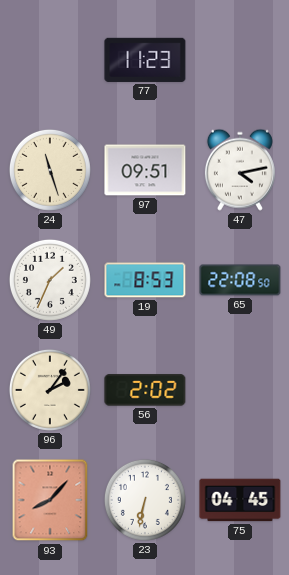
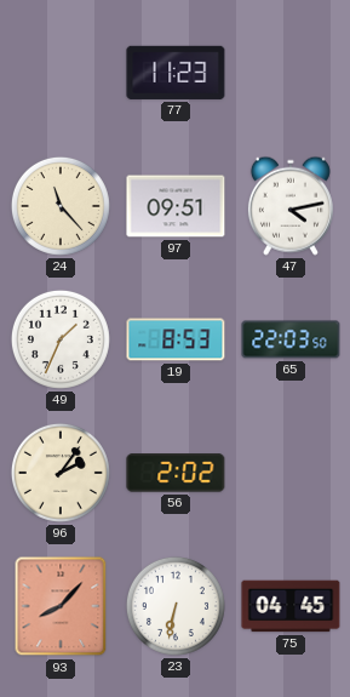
24: 11:27 -> 11:23 (61, 206)
65: 22:08 -> 22:03 (291, 339)
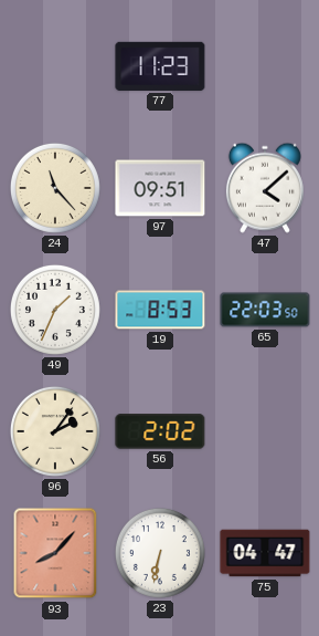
47: 4:13 -> 4:08 (265, 188)
75: 04:45 -> 04:47 (265, 553)
